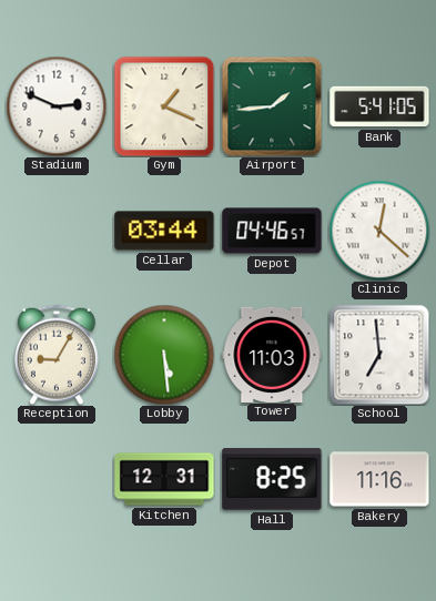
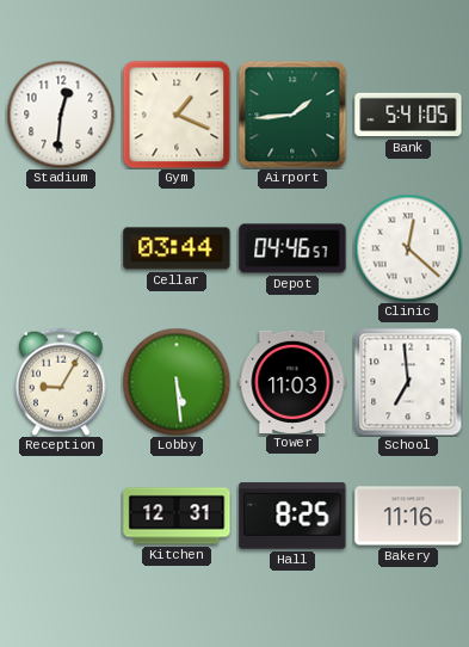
Stadium: 2:49 -> 12:31 (61, 115)
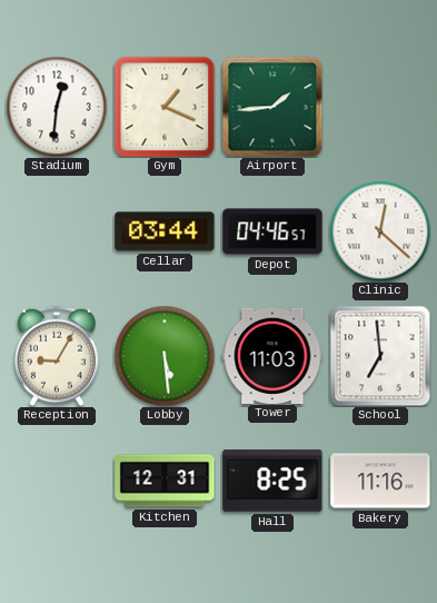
Bank: 5:41 -> none (408, 115)
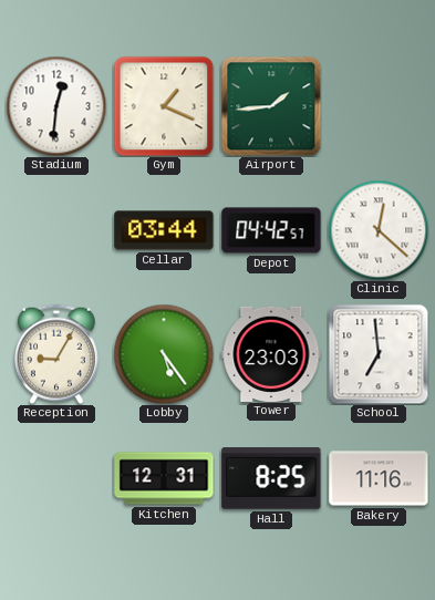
Depot: 04:46 -> 04:42 (271, 230)
Lobby: 5:29 -> 5:24 (164, 354)
Tower: 11:03 -> 23:03 (271, 353)
